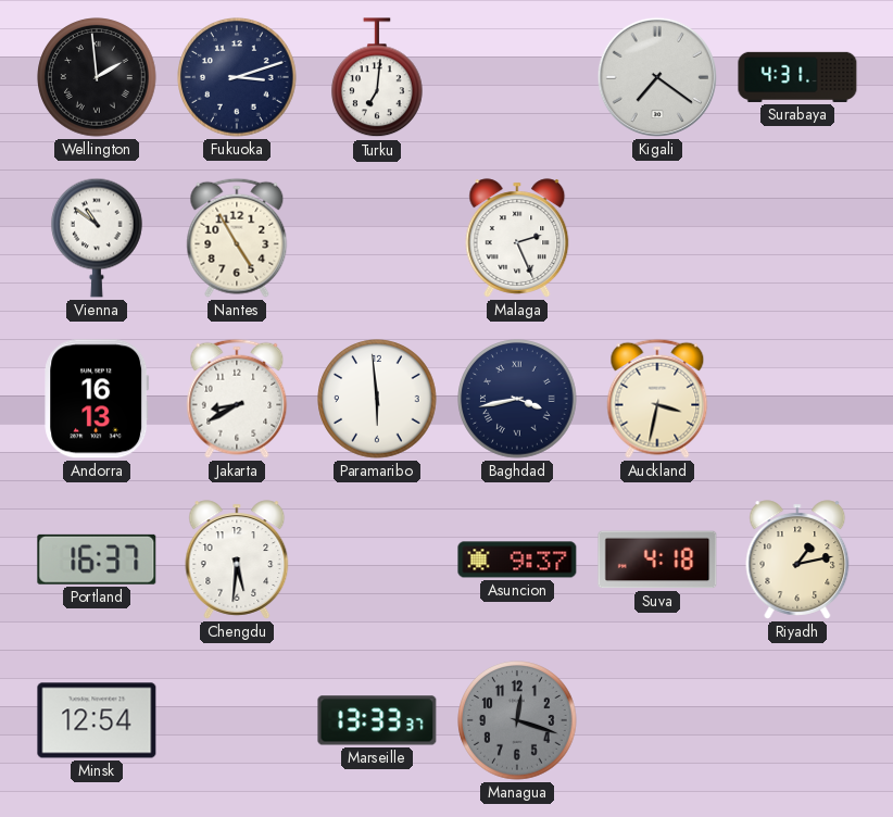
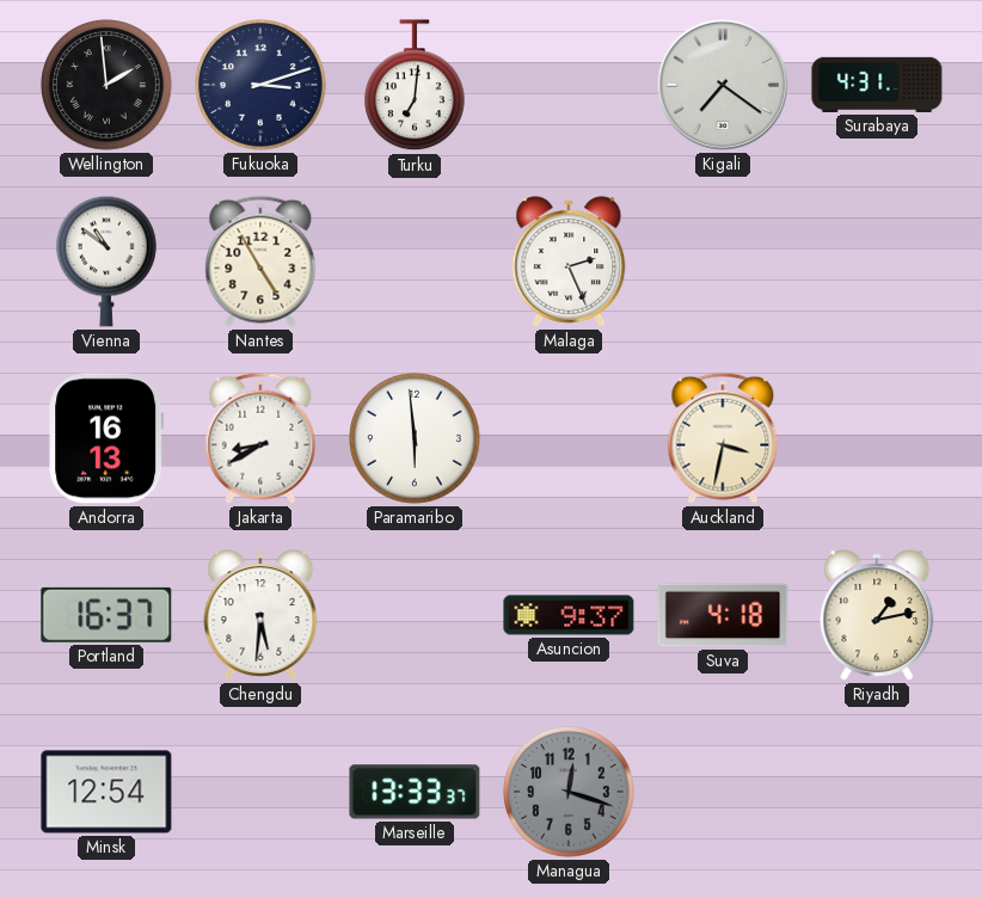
Baghdad: 3:43 -> none (517, 399)
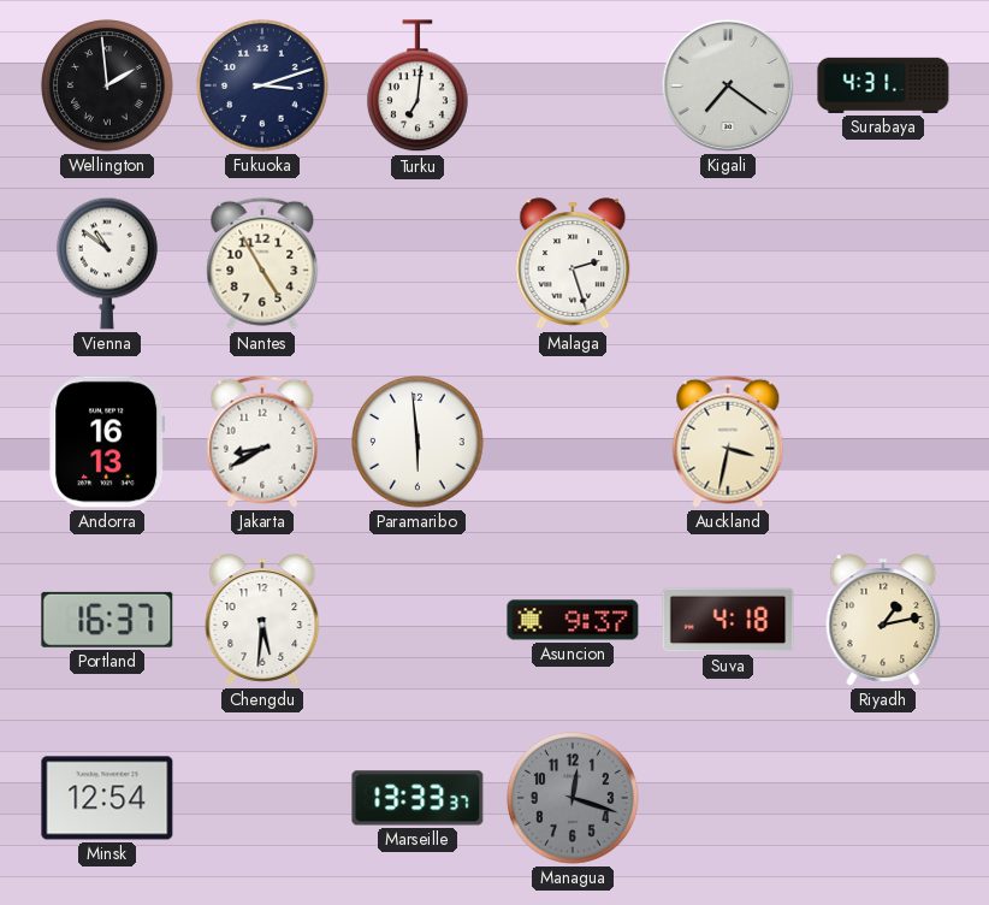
Malaga: 2:26 -> 2:27 (573, 264)
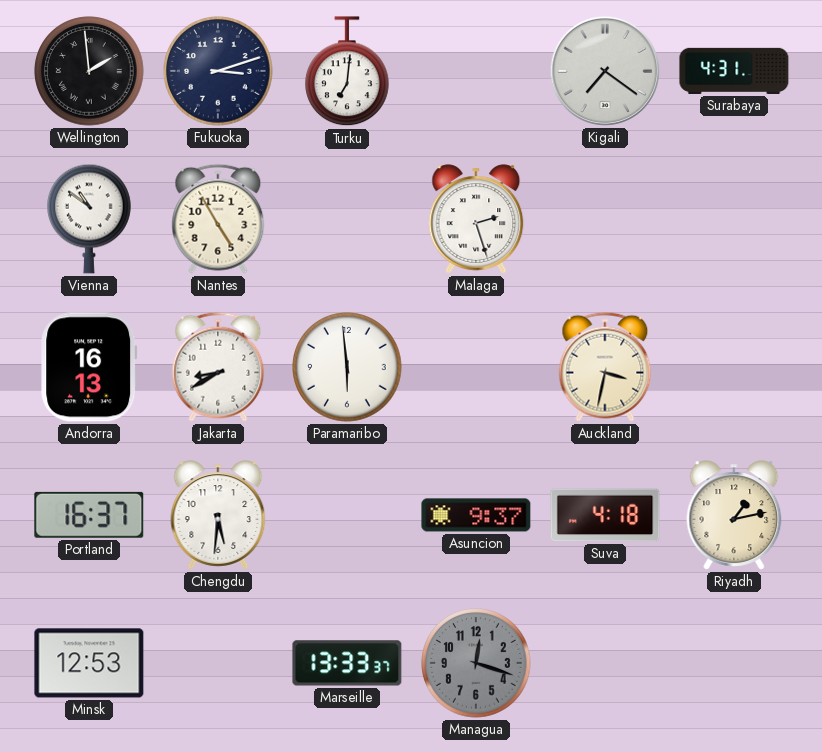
Minsk: 12:54 -> 12:53 (89, 663)
